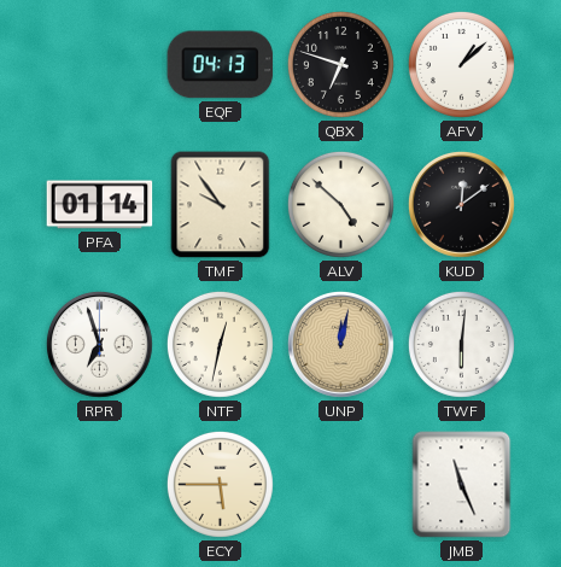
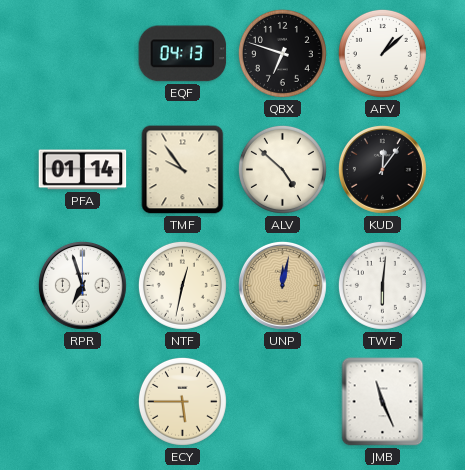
KUD: 12:09 -> 12:06 (382, 169)
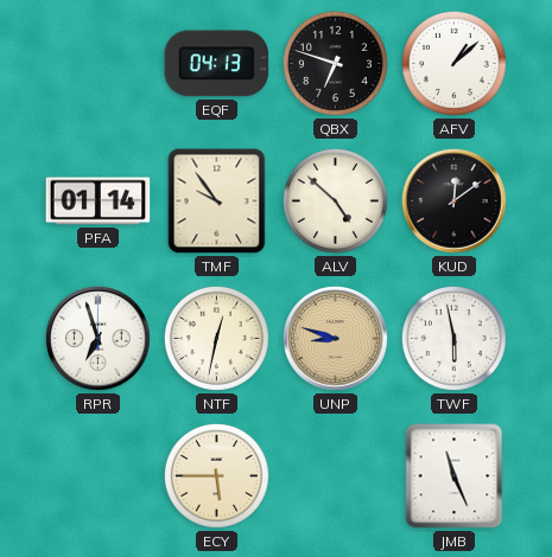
KUD: 12:06 -> 12:09 (453, 200)
UNP: 12:02 -> 8:48 (335, 338)
TWF: 6:01 -> 5:58 (453, 338)
